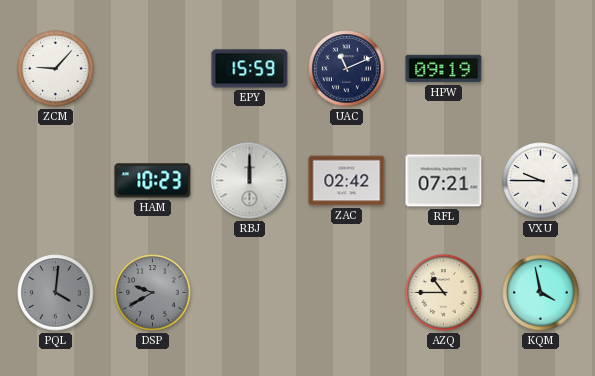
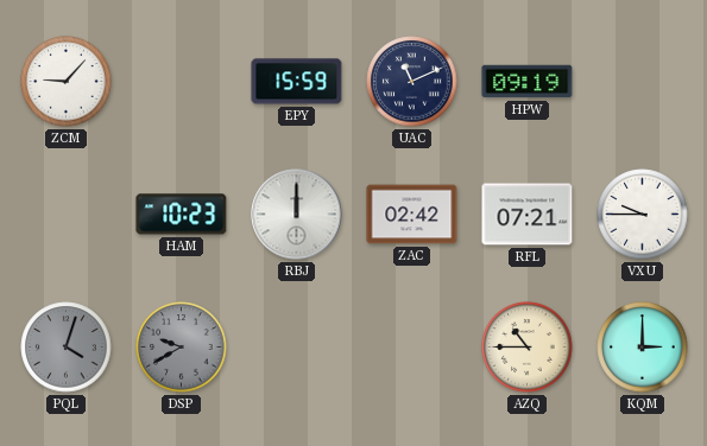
PQL: 4:01 -> 4:03 (67, 348)
KQM: 3:58 -> 3:00 (643, 348)
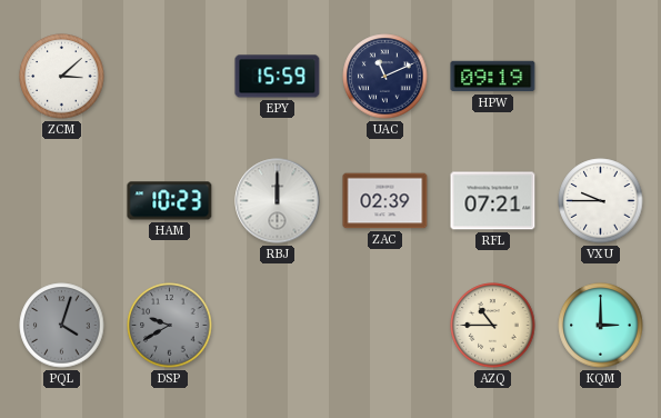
ZCM: 9:07 -> 3:08 (62, 77)
ZAC: 02:42 -> 02:39 (385, 201)
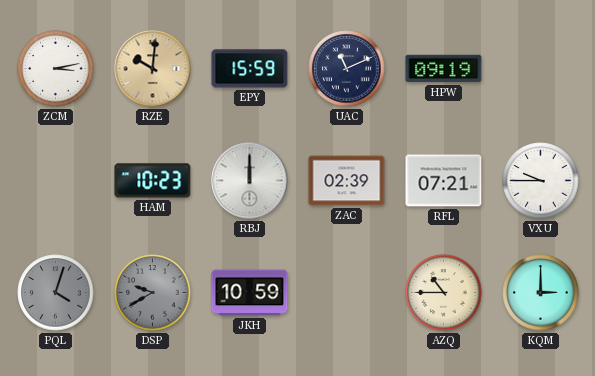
ZCM: 3:08 -> 3:13 (56, 69)
RZE: none -> 10:01 (153, 69)
JKH: none -> 10:59 (250, 293)
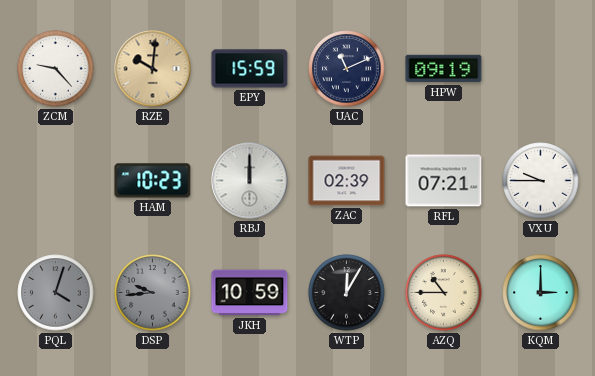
ZCM: 3:13 -> 9:23 (56, 69)
DSP: 9:40 -> 9:44 (153, 293)
WTP: none -> 12:05 (347, 293)
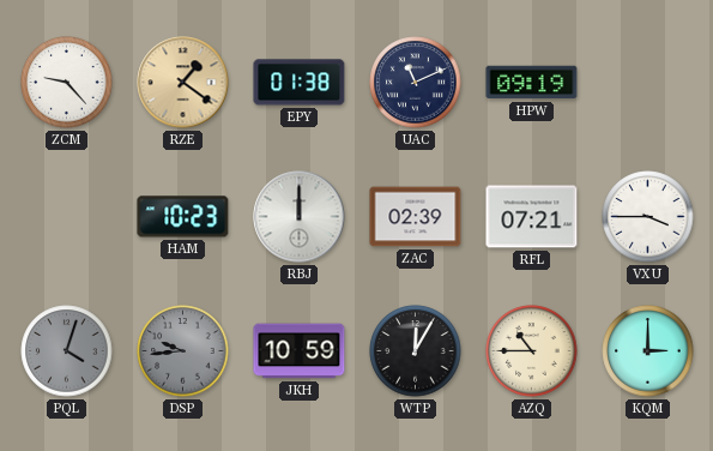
RZE: 10:01 -> 1:21 (183, 83)
EPY: 15:59 -> 01:38 (300, 83)
VXU: 9:45 -> 3:45 (648, 217)
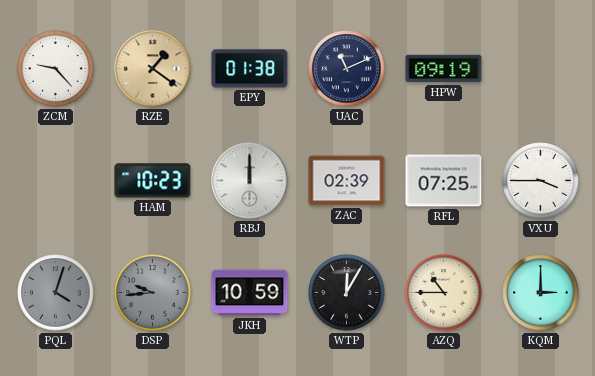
RFL: 07:21 -> 07:25 (444, 181)
